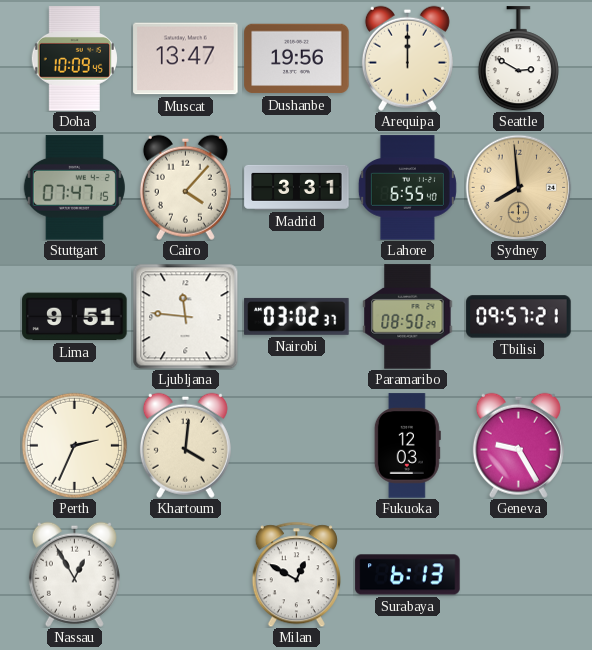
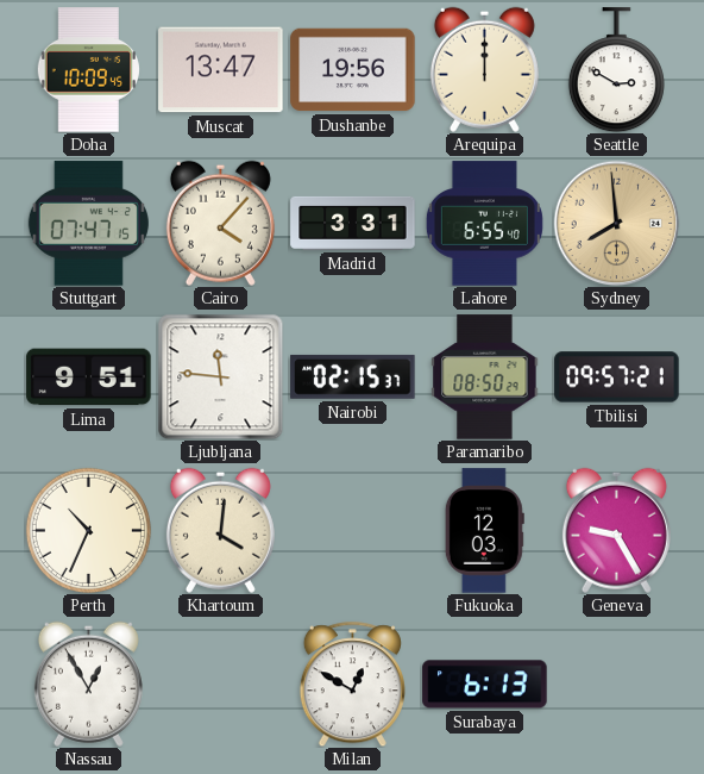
Nairobi: 03:02 -> 02:15 (353, 376)
Perth: 2:34 -> 10:34 (88, 530)
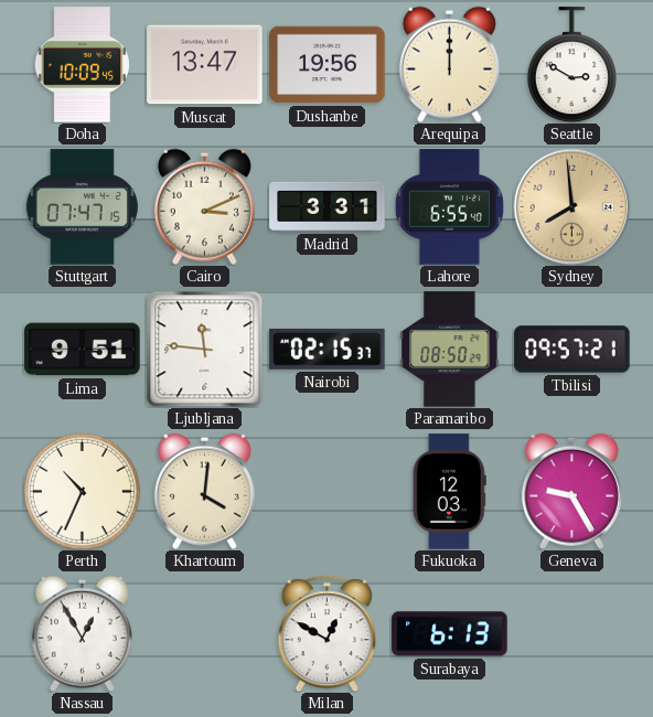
Cairo: 4:07 -> 3:11 (204, 206)
